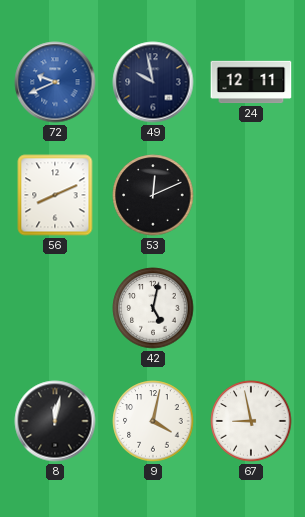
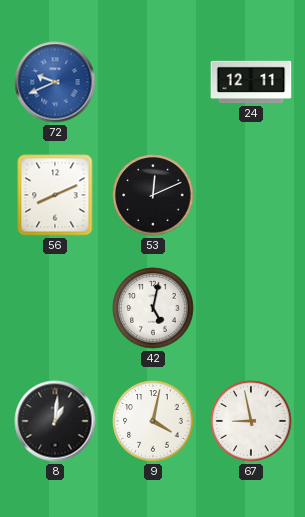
49: 9:58 -> none (153, 82)
8: 12:02 -> 1:01 (55, 421)
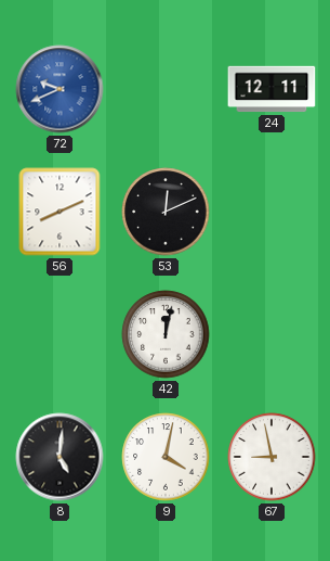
42: 5:02 -> 12:02 (166, 334)
8: 1:01 -> 5:01 (60, 457)
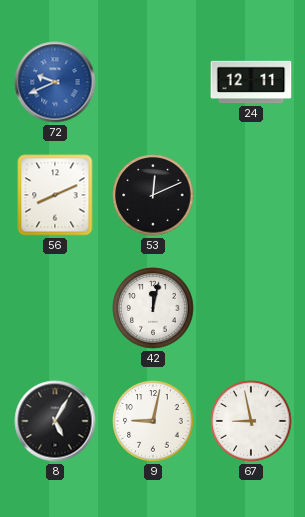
8: 5:01 -> 5:05 (55, 421)
9: 4:02 -> 9:02 (153, 421)
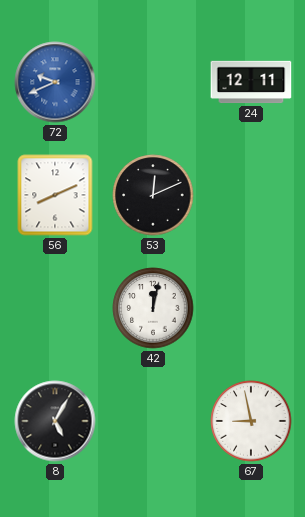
9: 9:02 -> none (153, 421)
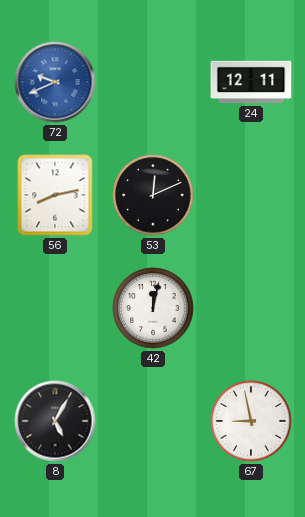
56: 8:11 -> 8:13 (55, 195)
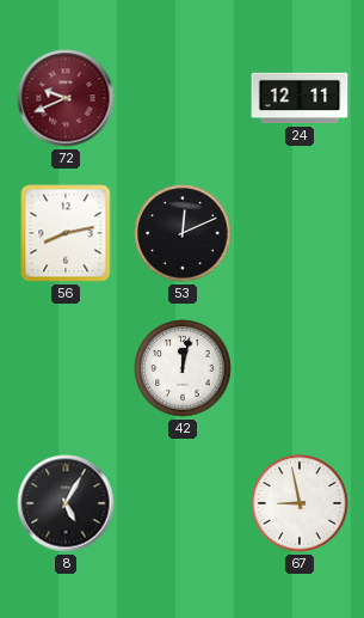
72 dial: blue -> burgundy (66, 98)
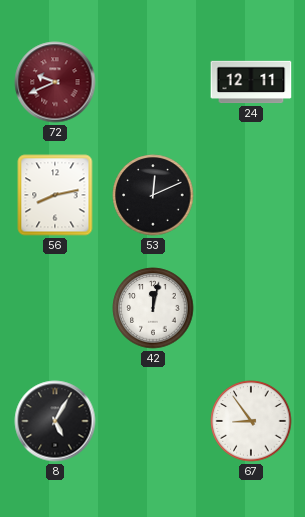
67: 8:58 -> 8:54 (251, 421)
